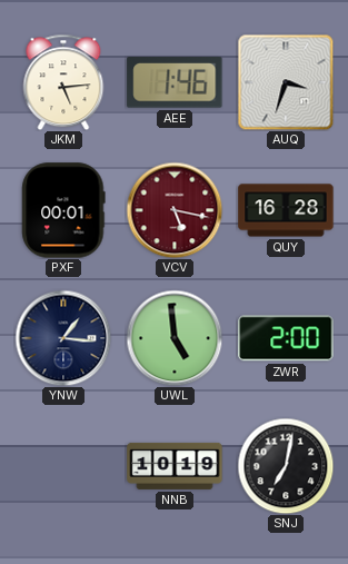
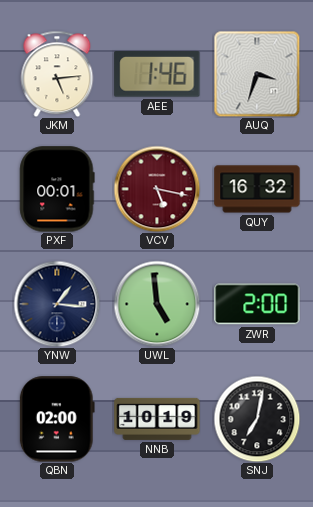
QUY: 16:28 -> 16:32 (257, 189)
QBN: none -> 02:00 (57, 419)
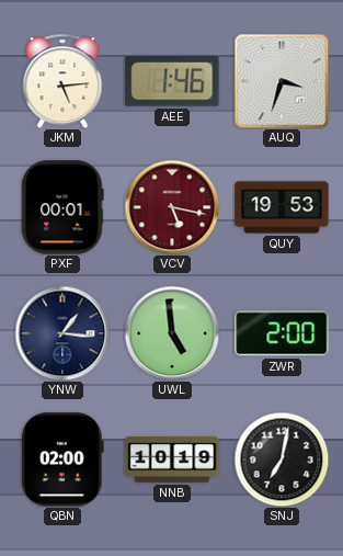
QUY: 16:32 -> 19:53 (282, 207)
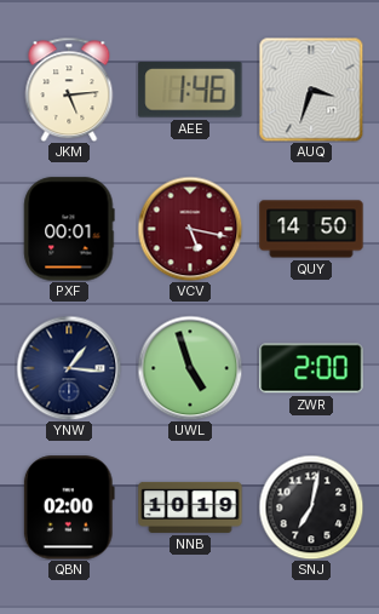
QUY: 19:53 -> 14:50 (311, 229)
UWL: 4:59 -> 4:57 (190, 368)
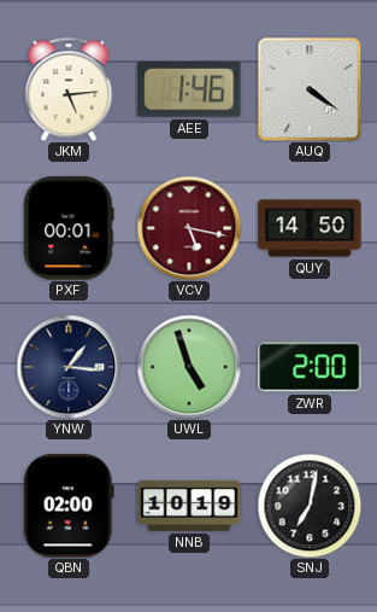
AUQ: 3:33 -> 4:21 (310, 89)
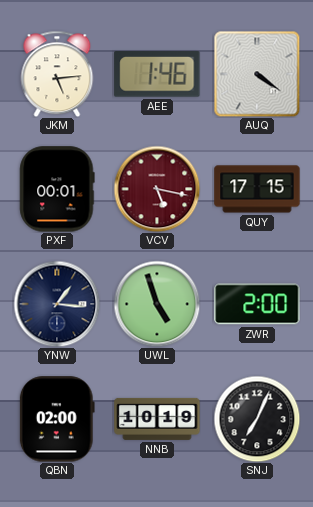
QUY: 14:50 -> 17:15 (257, 189)
SNJ: 7:02 -> 7:04 (257, 419)
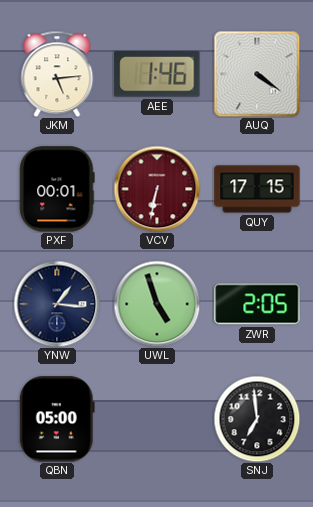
VCV: 5:17 -> 6:32 (157, 189)
ZWR: 2:00 -> 2:05 (257, 304)
QBN: 02:00 -> 05:00 (57, 419)
NNB: 10:19 -> none (157, 419)
SNJ: 7:04 -> 6:59 (257, 419)
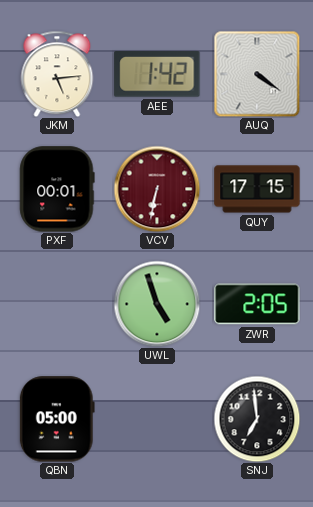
AEE: 1:46 -> 1:42 (157, 74)
YNW: 1:16 -> none (57, 304)
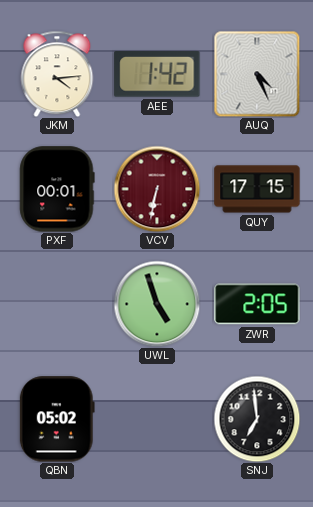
JKM: 5:14 -> 4:14 (57, 74)
AUQ: 4:21 -> 4:26 (257, 74)
QBN: 05:00 -> 05:02 (57, 419)
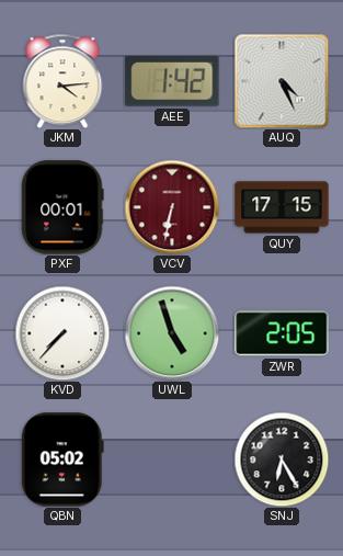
KVD: none -> 7:37 (62, 333)
SNJ: 6:59 -> 6:25 (282, 459)
